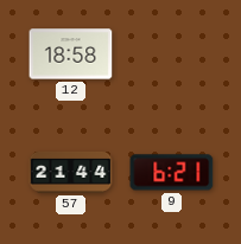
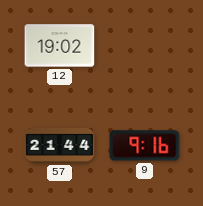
12: 18:58 -> 19:02 (60, 46)
9: 6:21 -> 9:16 (145, 146)
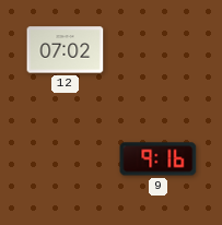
12: 19:02 -> 07:02 (66, 50)
57: 21:44 -> none (60, 145)
